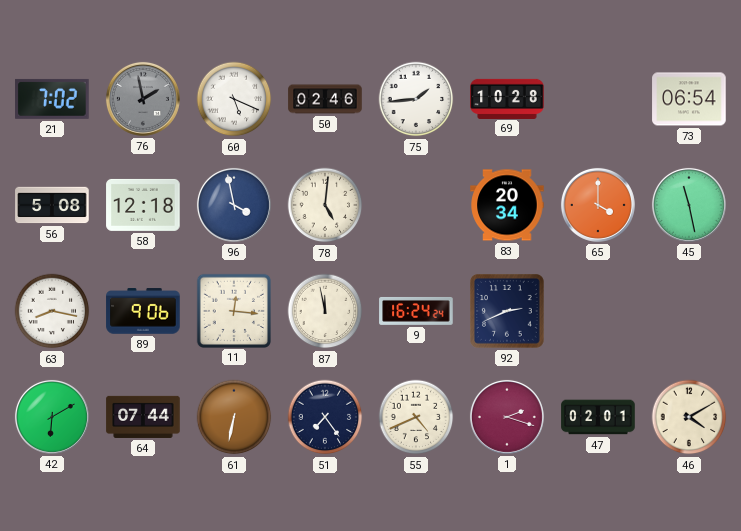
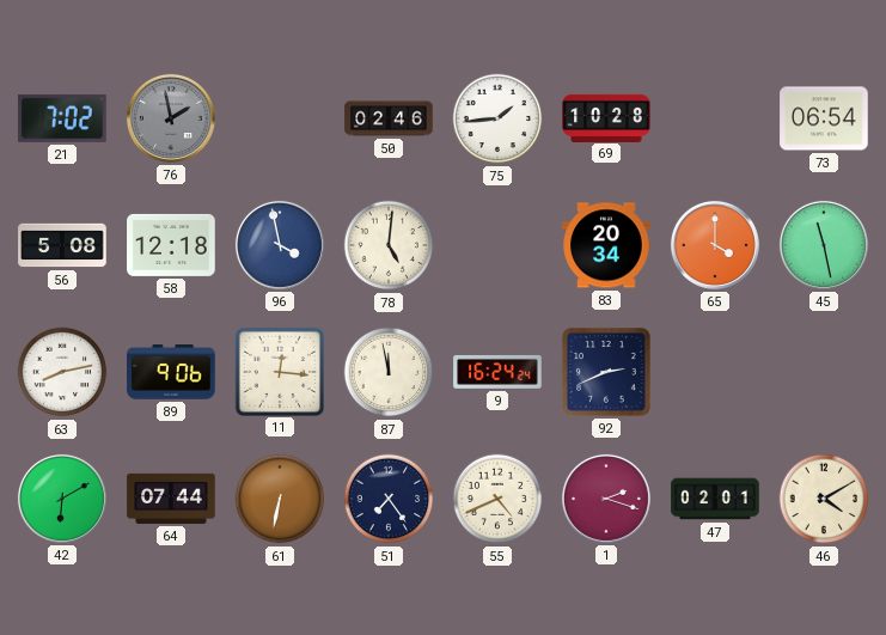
60: 5:19 -> none (234, 99)
63: 8:17 -> 8:13 (62, 372)
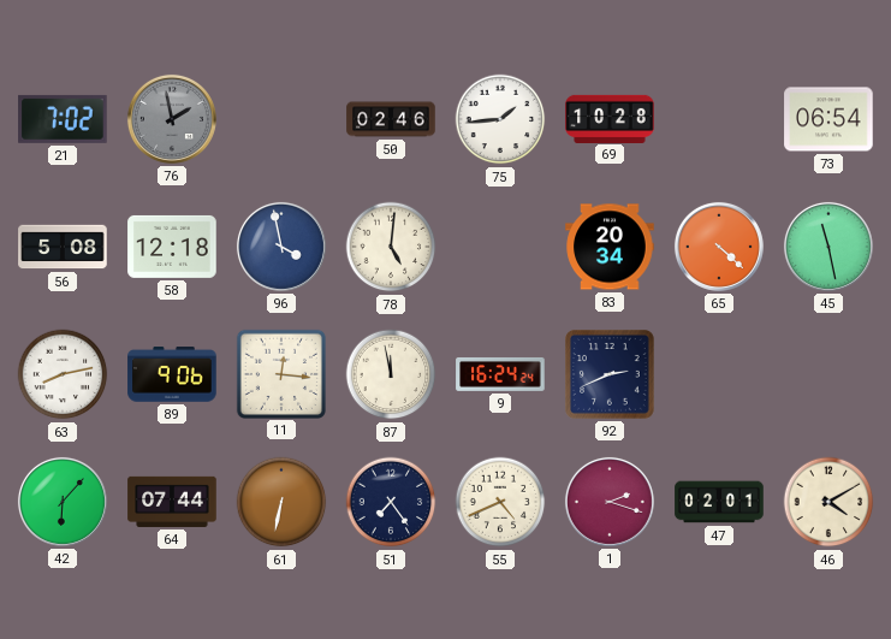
65: 4:00 -> 4:22 (719, 247)
42: 6:10 -> 6:07 (63, 502)
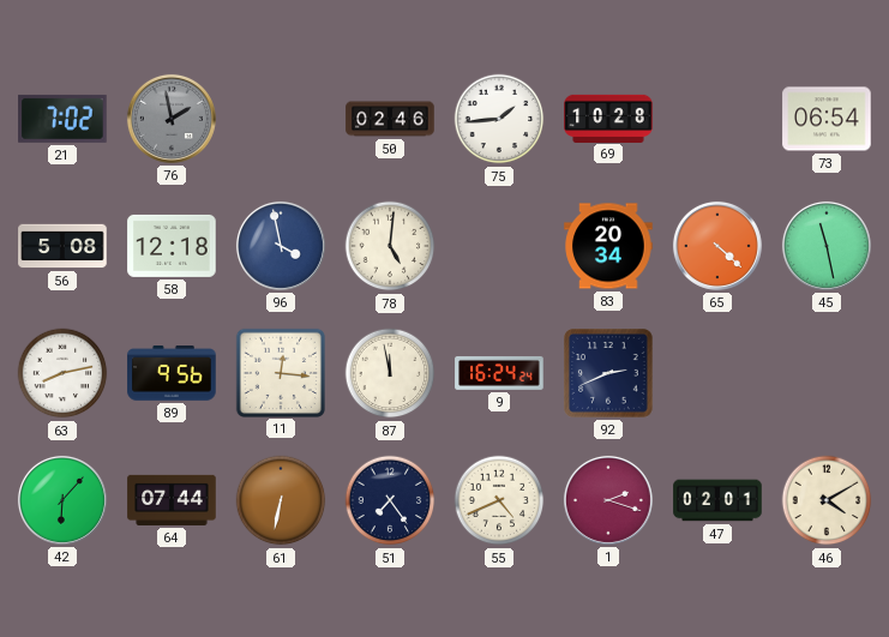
89: 9:06 -> 9:56 (172, 373)
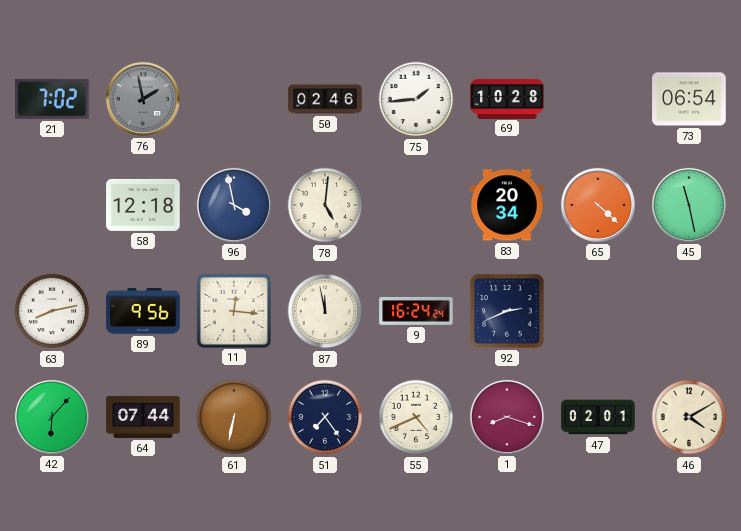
56: 5:08 -> none (62, 246)
1: 2:18 -> 8:18 (507, 417)
